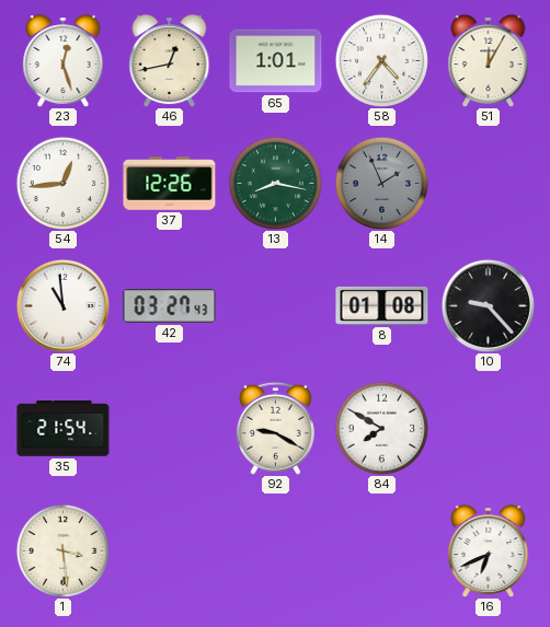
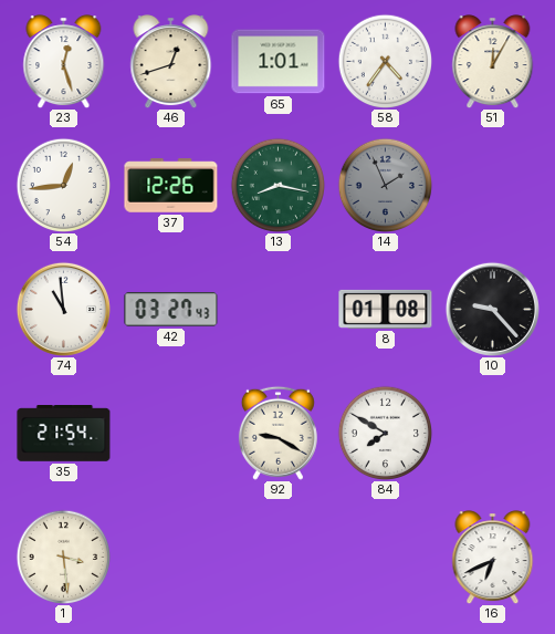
46: 12:43 -> 12:42 (171, 62)
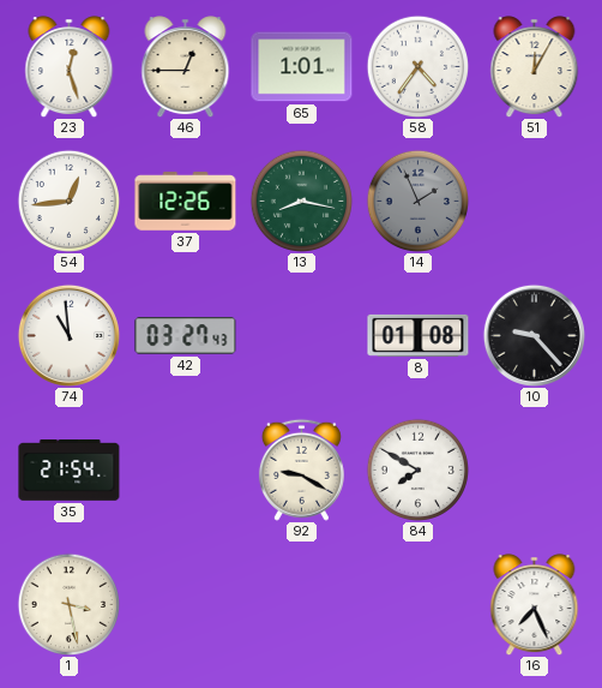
46: 12:42 -> 12:45 (186, 67)
1: 3:29 -> 3:28 (68, 604)
16: 6:41 -> 7:26 (535, 605)
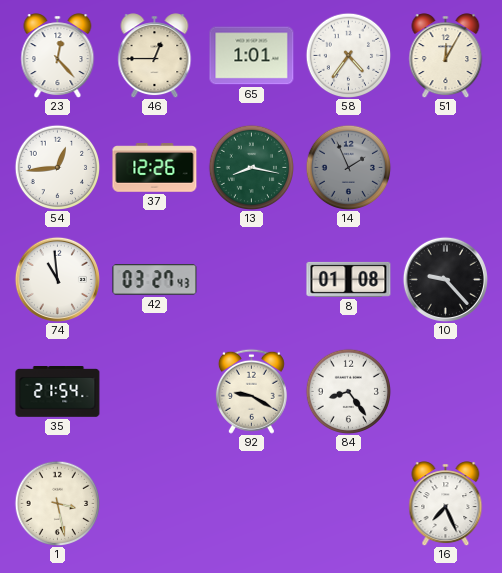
23: 12:27 -> 12:23 (58, 56)
84: 7:50 -> 8:24 (348, 391)
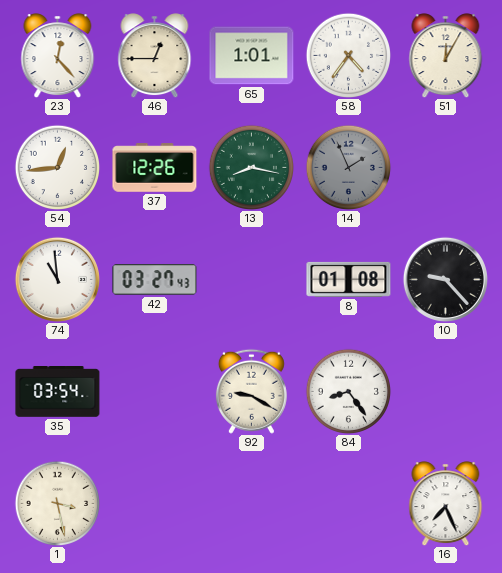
35: 21:54 -> 03:54 (58, 392)
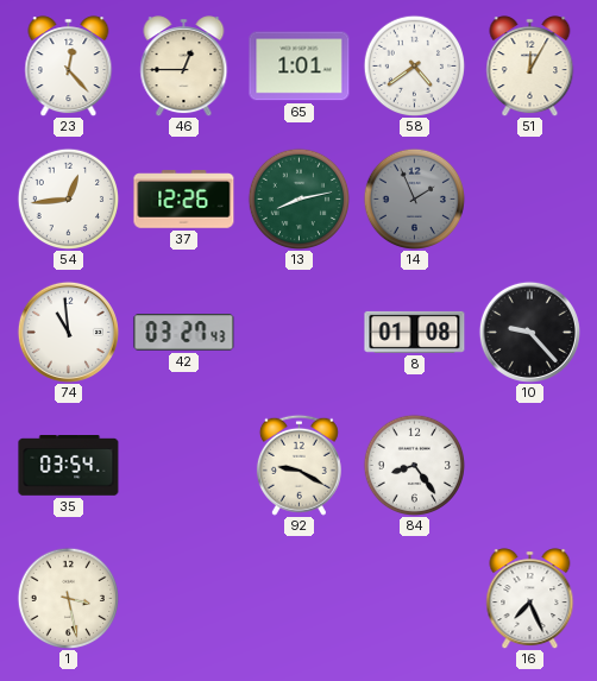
58: 4:36 -> 4:39 (414, 65)
13: 8:17 -> 8:13 (298, 198)
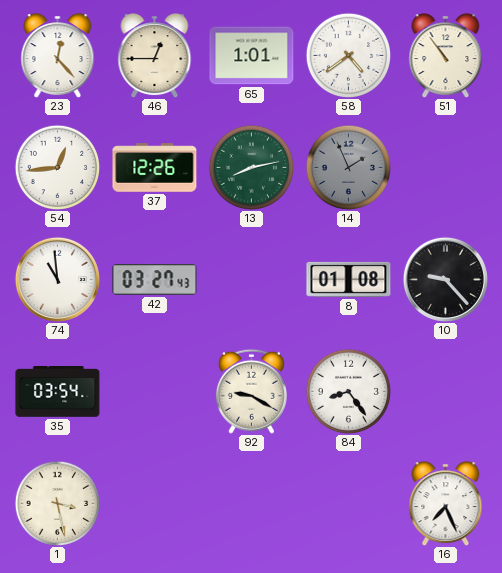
51: 12:05 -> 10:54 (446, 56)
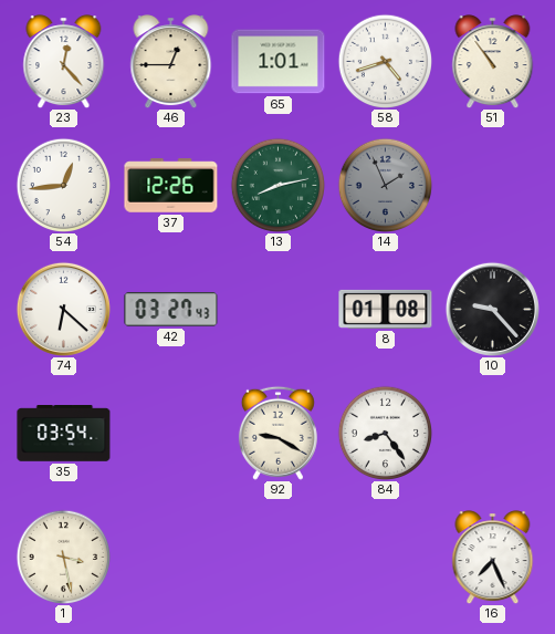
58: 4:39 -> 4:42 (385, 61)
74: 10:59 -> 6:22 (63, 309)
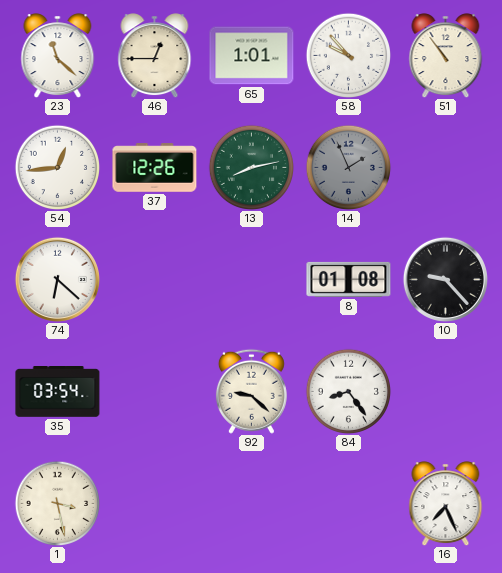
23: 12:23 -> 11:22 (58, 56)
58: 4:42 -> 9:53 (348, 55)
42: 03:27 -> none (171, 310)
92: 9:20 -> 9:22 (251, 391)
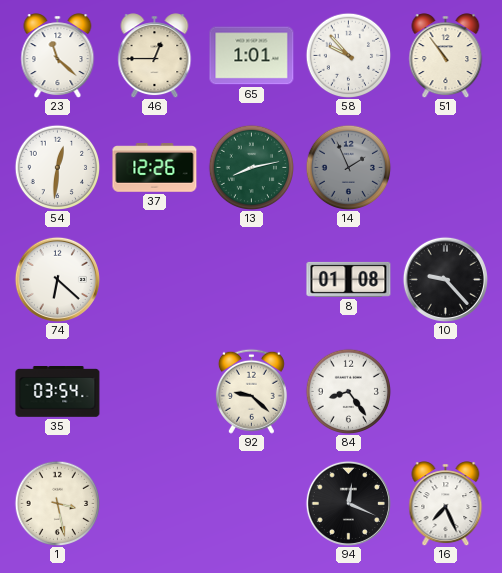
54: 12:44 -> 12:31 (57, 167)
94: none -> 12:19 (348, 503)
